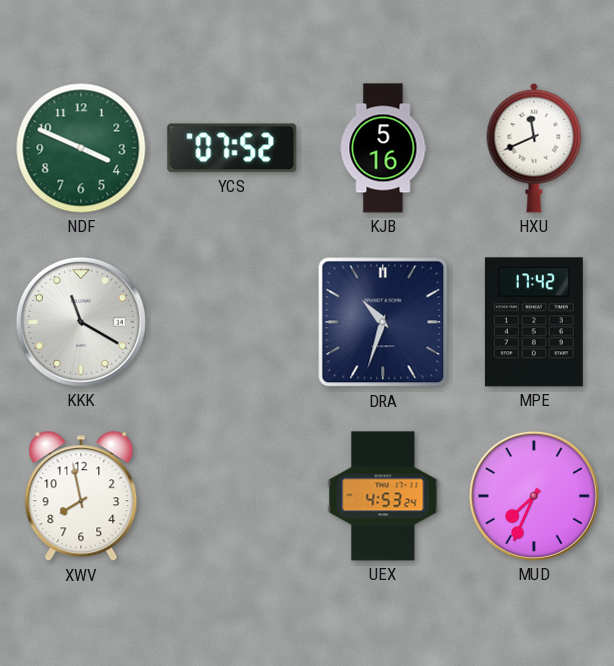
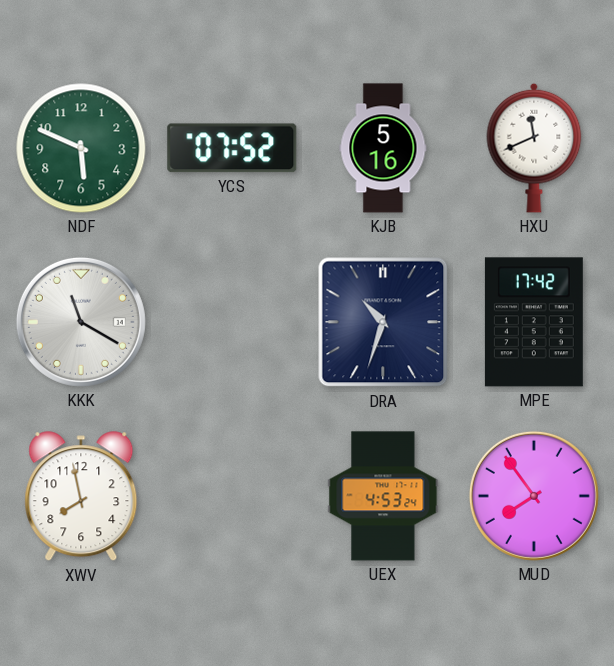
NDF: 3:49 -> 5:49 (81, 148)
MUD: 7:34 -> 7:54 (534, 496)
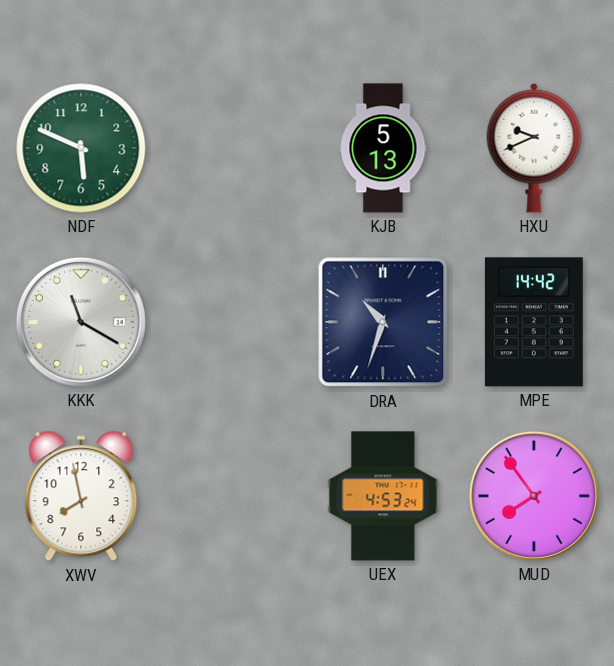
YCS: 07:52 -> none (232, 148)
KJB: 5:16 -> 5:13 (383, 148)
HXU: 11:41 -> 9:41 (534, 148)
MPE: 17:42 -> 14:42 (534, 322)
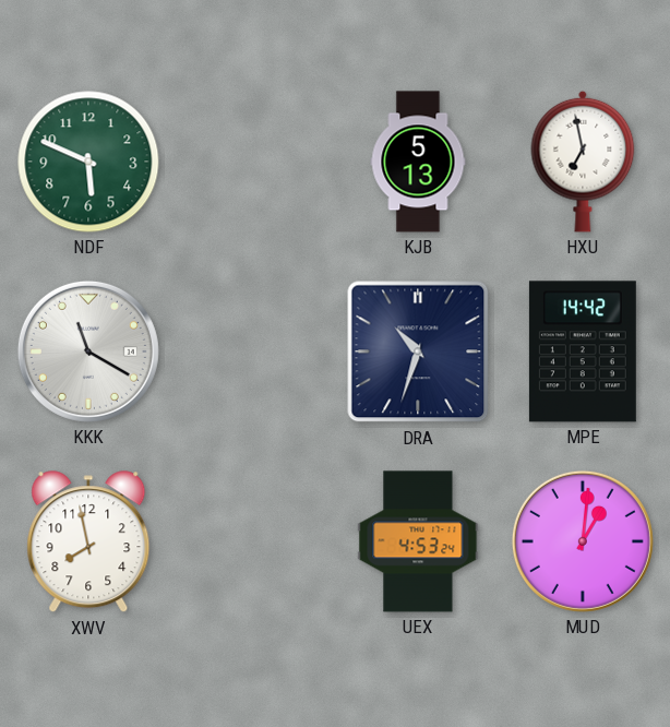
HXU: 9:41 -> 6:58 (583, 162)
MUD: 7:54 -> 1:01 (583, 541)
